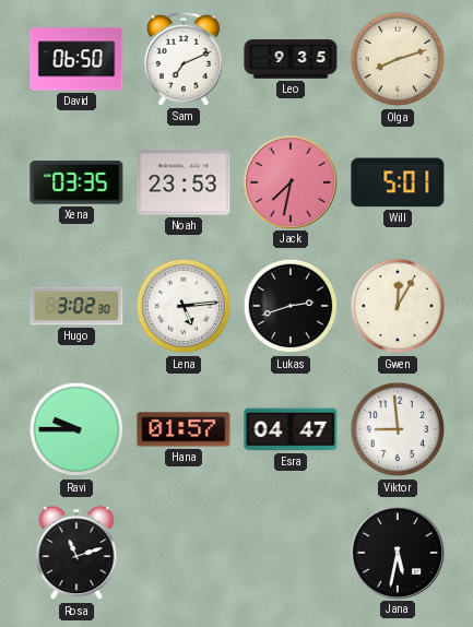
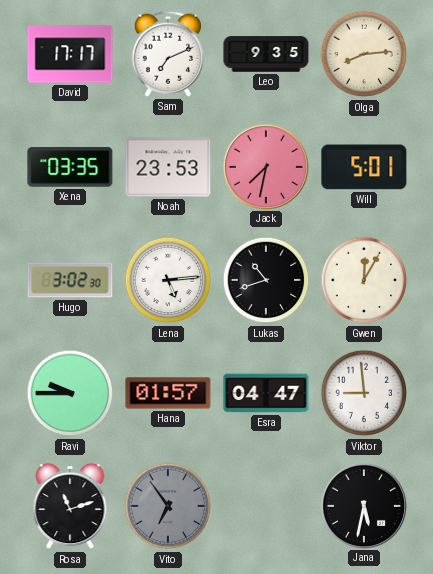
David: 06:50 -> 17:17 (70, 54)
Olga: 8:12 -> 8:14 (364, 54)
Lukas: 2:42 -> 10:42 (266, 280)
Vito: none -> 6:54 (168, 506)
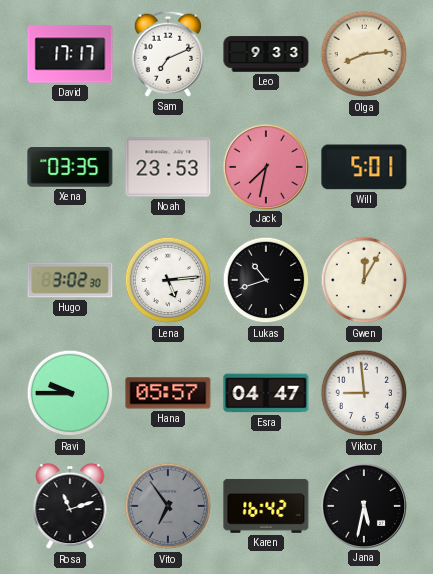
Leo: 9:35 -> 9:33 (266, 54)
Hana: 01:57 -> 05:57 (168, 393)
Karen: none -> 16:42 (266, 506)
